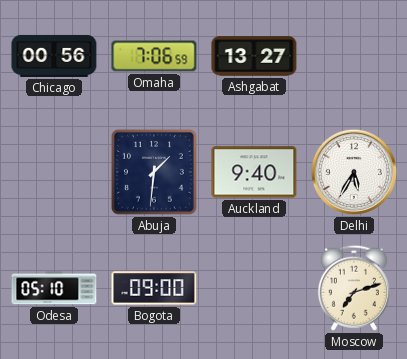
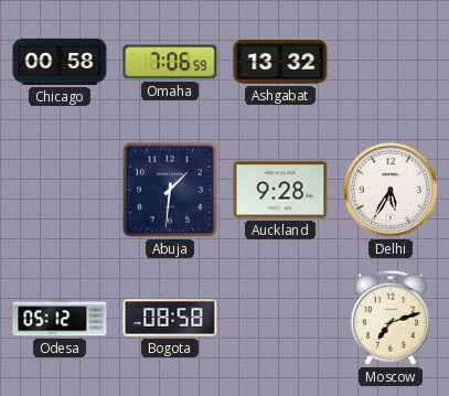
Chicago: 00:56 -> 00:58 (60, 62)
Ashgabat: 13:27 -> 13:32 (280, 62)
Auckland: 9:40 -> 9:28 (280, 190)
Odesa: 05:10 -> 05:12 (60, 318)
Bogota: 09:00 -> 08:58 (170, 318)
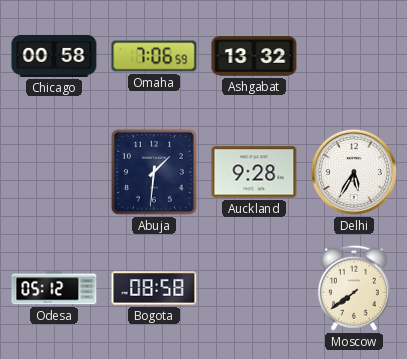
Moscow: 7:12 -> 7:39 (354, 288)
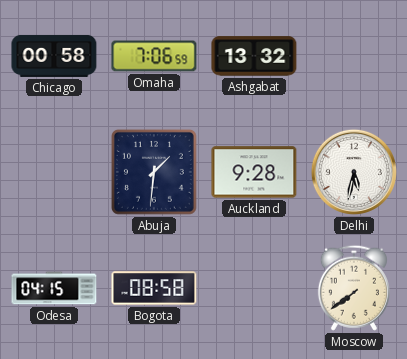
Delhi: 5:35 -> 5:32 (354, 172)
Odesa: 05:12 -> 04:15 (54, 288)
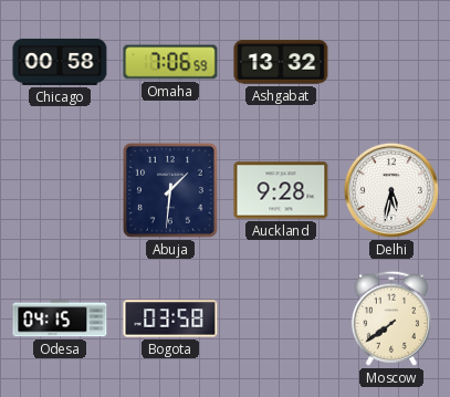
Bogota: 08:58 -> 03:58 (170, 318)
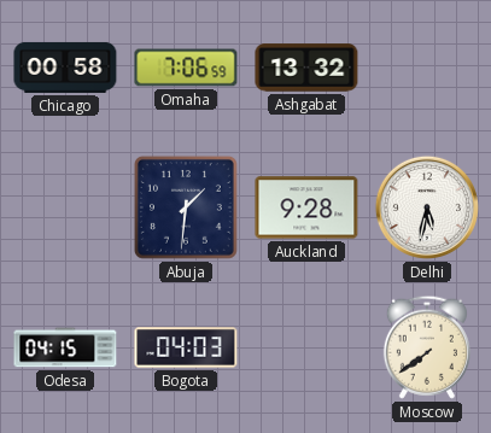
Bogota: 03:58 -> 04:03 (186, 347)
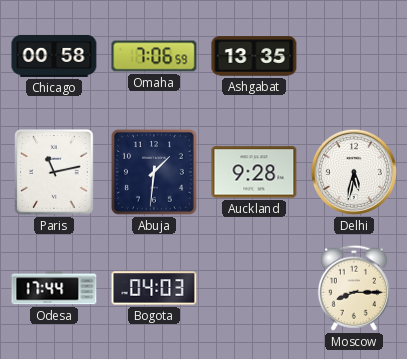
Ashgabat: 13:32 -> 13:35 (254, 56)
Paris: none -> 11:13 (54, 172)
Odesa: 04:15 -> 17:44 (54, 288)
Moscow: 7:39 -> 8:15 (354, 288)
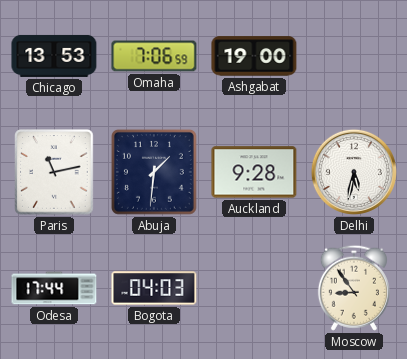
Chicago: 00:58 -> 13:53 (54, 56)
Ashgabat: 13:35 -> 19:00 (254, 56)
Moscow: 8:15 -> 8:54 (354, 288)
